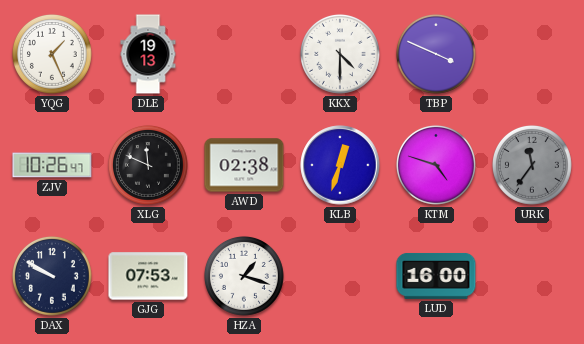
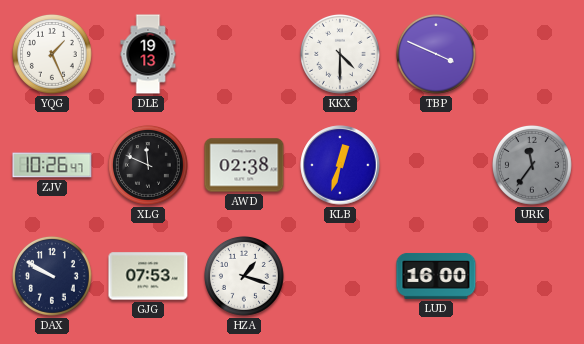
KTM: 4:48 -> none (436, 165)
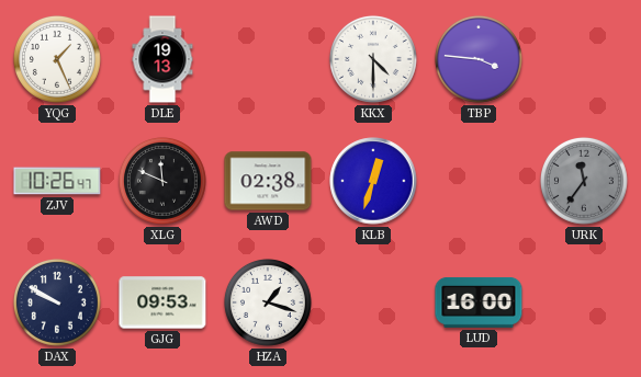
TBP: 3:49 -> 3:46 (479, 59)
GJG: 07:53 -> 09:53 (162, 302)
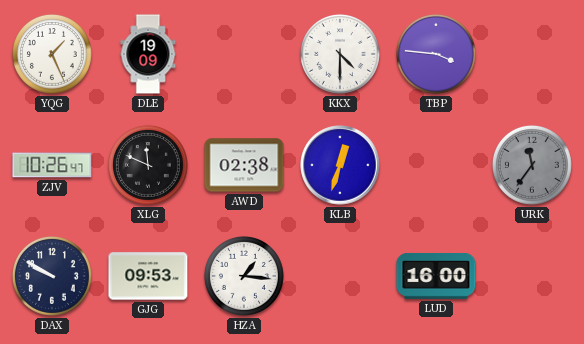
DLE: 19:13 -> 19:09 (148, 54)
HZA: 1:18 -> 1:16 (244, 276)
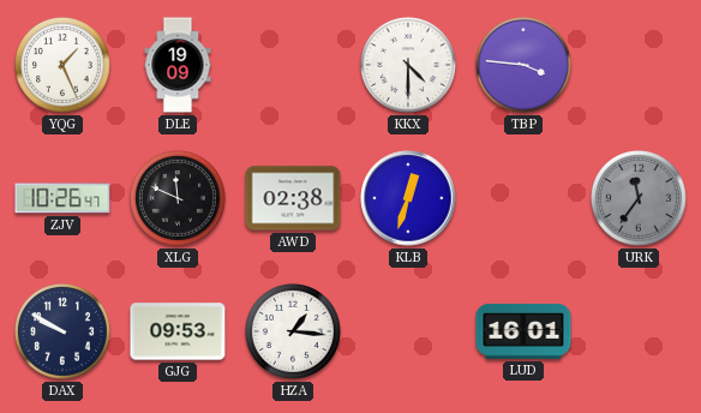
LUD: 16:00 -> 16:01 (523, 331)
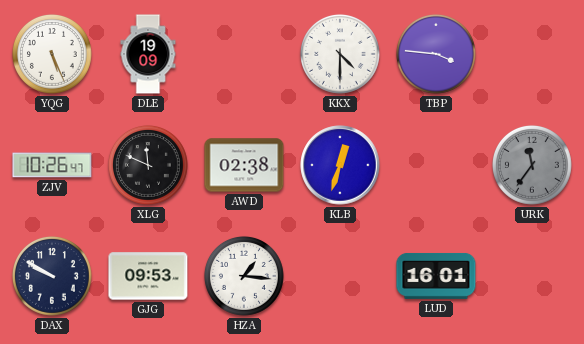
YQG: 1:26 -> 5:26 (52, 54)
